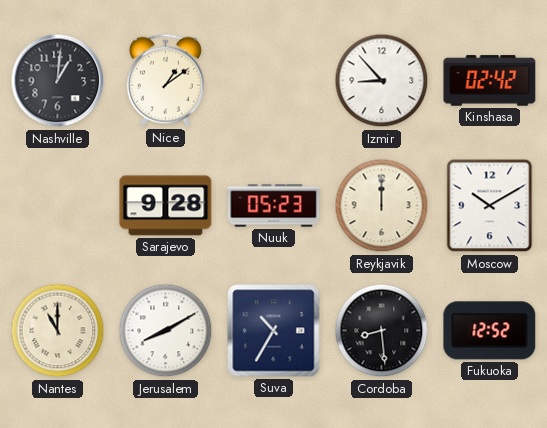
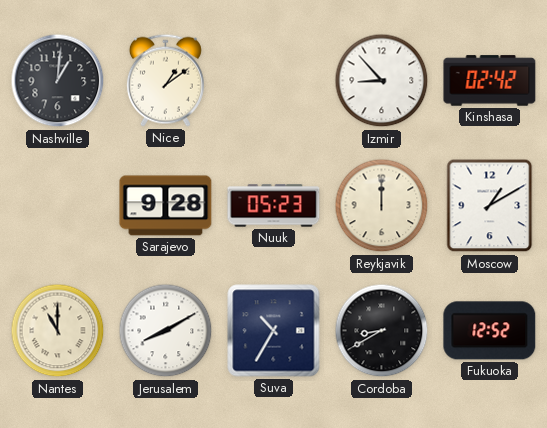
Moscow: 10:10 -> 1:10 (490, 206)
Cordoba: 8:29 -> 8:40 (382, 331)
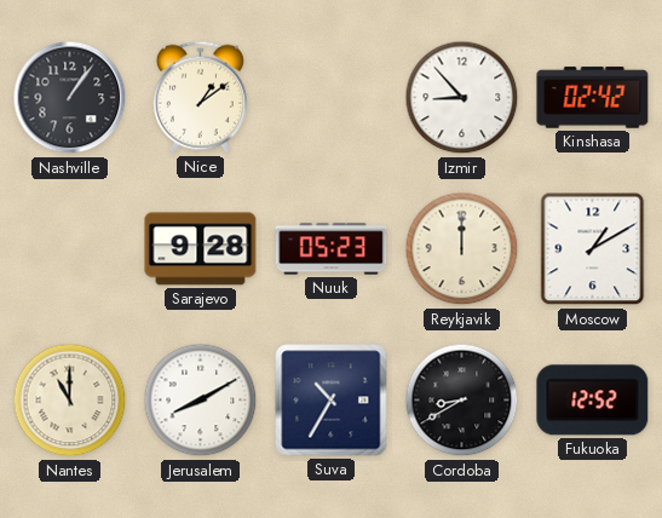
Nashville: 1:01 -> 1:06 (70, 98)
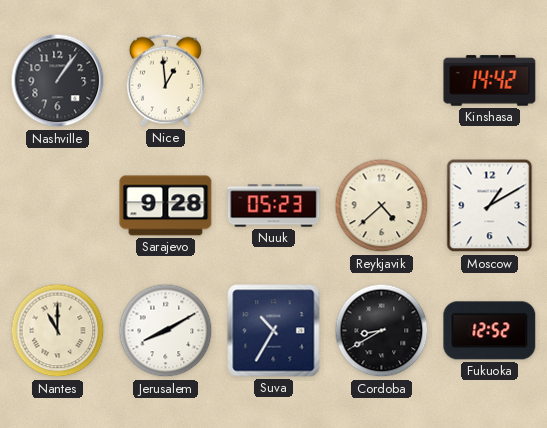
Nice: 1:09 -> 12:59 (165, 80)
Izmir: 8:53 -> none (462, 98)
Kinshasa: 02:42 -> 14:42 (490, 81)
Reykjavik: 12:00 -> 4:38 (382, 206)
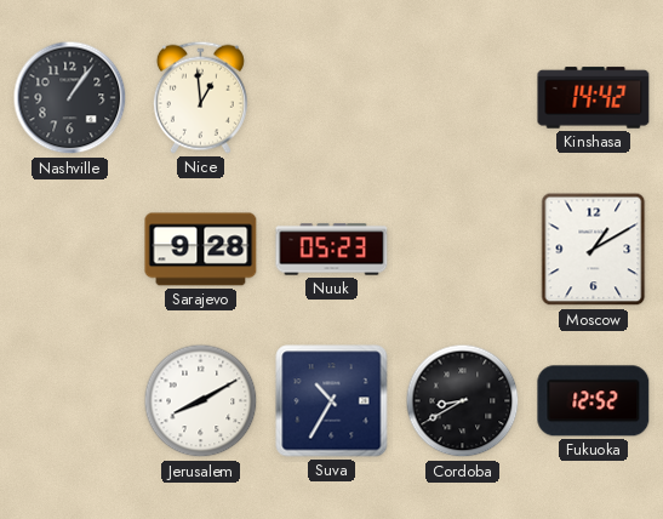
Reykjavik: 4:38 -> none (382, 206)
Nantes: 11:00 -> none (58, 331)
